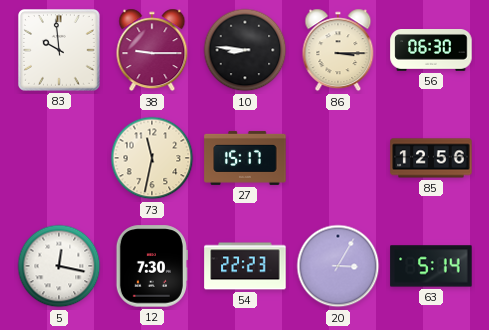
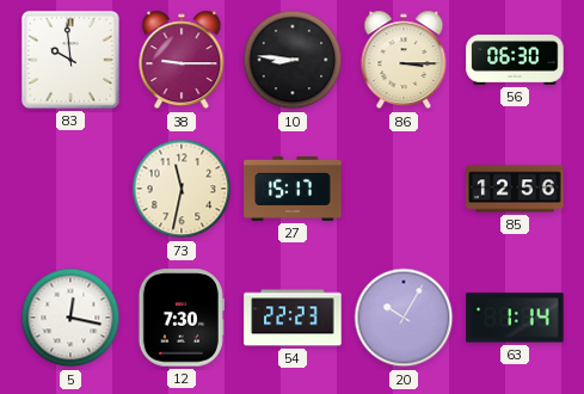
20: 3:05 -> 10:05 (404, 318)
63: 5:14 -> 1:14 (515, 318)
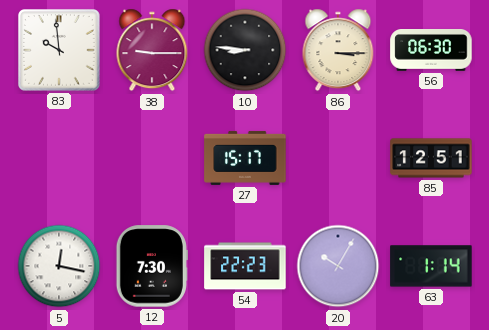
73: 11:32 -> none (182, 189)
85: 12:56 -> 12:51 (431, 158)
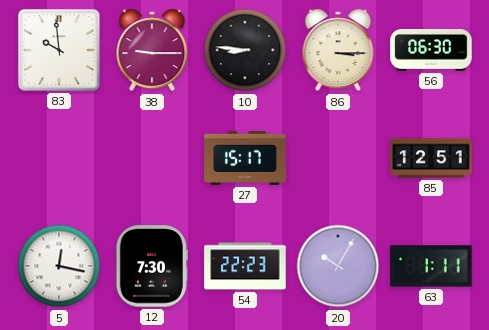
63: 1:14 -> 1:11 (431, 266)
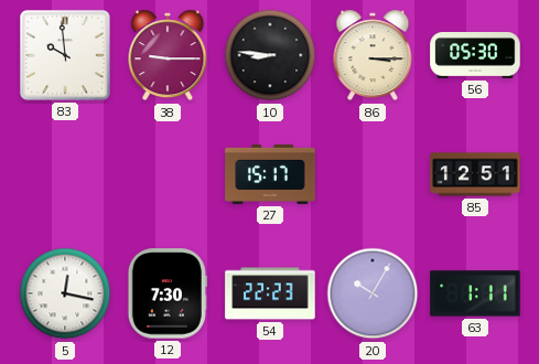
56: 06:30 -> 05:30 (475, 56)
